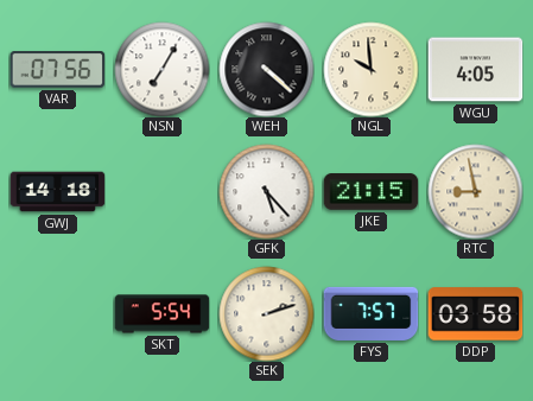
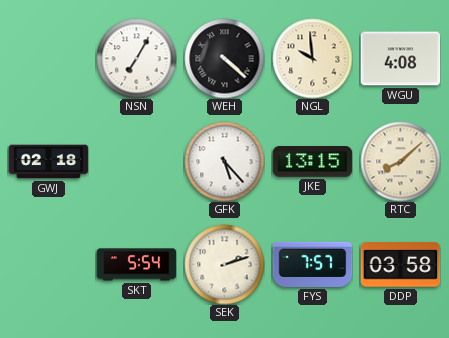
VAR: 07:56 -> none (57, 70)
WGU: 4:05 -> 4:08 (400, 59)
GWJ: 14:18 -> 02:18 (48, 162)
JKE: 21:15 -> 13:15 (312, 162)
RTC: 8:58 -> 8:08 (400, 161)
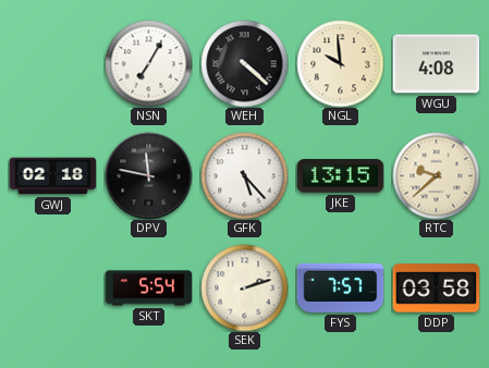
DPV: none -> 11:47 (148, 175)
RTC: 8:08 -> 9:38 (436, 175)
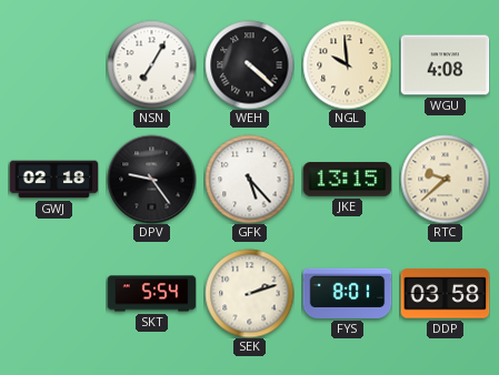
DPV: 11:47 -> 9:24 (151, 179)
FYS: 7:57 -> 8:01 (347, 293)
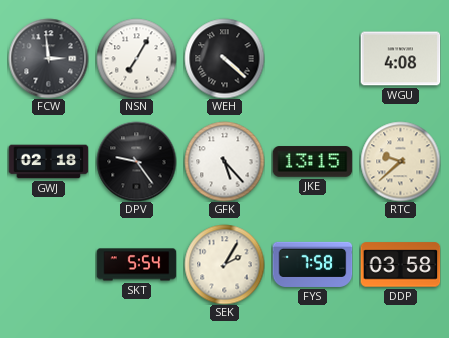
FCW: none -> 2:59 (48, 58)
NGL: 9:59 -> none (347, 64)
SEK: 2:12 -> 2:05 (224, 264)
FYS: 8:01 -> 7:58 (312, 264)
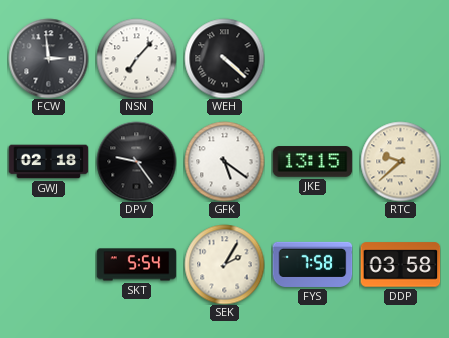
NSN: 7:05 -> 7:07 (136, 58)
WGU: 4:08 -> none (400, 59)
GFK: 5:23 -> 5:21 (224, 161)
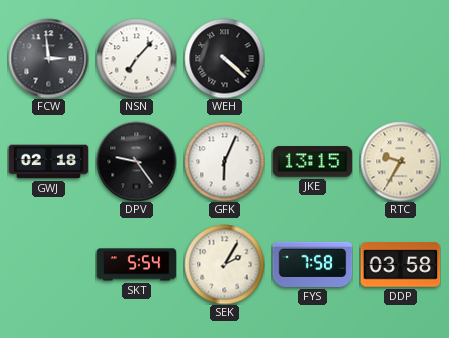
GFK: 5:21 -> 6:04 (224, 161)
RTC: 9:38 -> 9:35 (400, 161)
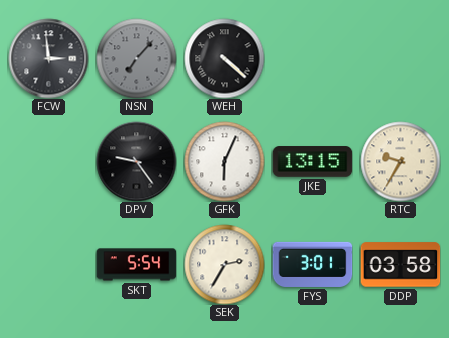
NSN dial: white -> grey (136, 58)
GWJ: 02:18 -> none (48, 162)
SEK: 2:05 -> 2:35 (224, 264)
FYS: 7:58 -> 3:01 (312, 264)
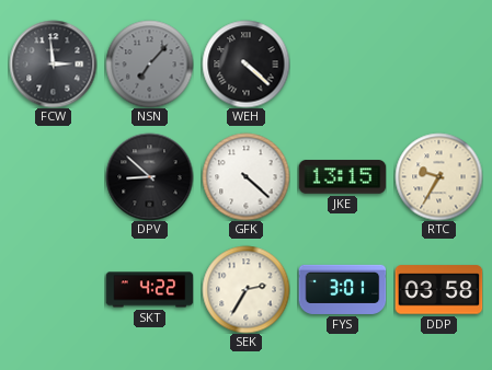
DPV: 9:24 -> 8:52 (149, 176)
GFK: 6:04 -> 4:22 (245, 176)
SKT: 5:54 -> 4:22 (149, 290)
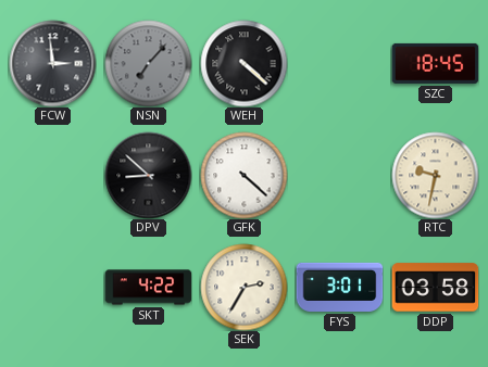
SZC: none -> 18:45 (435, 63)
JKE: 13:15 -> none (342, 177)
RTC: 9:35 -> 9:32 (435, 175)
